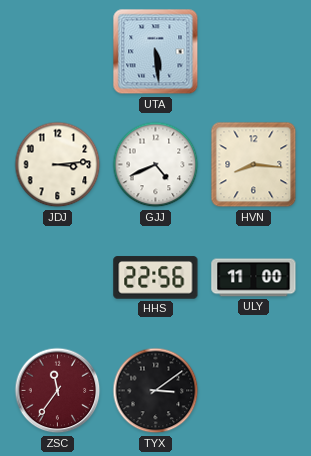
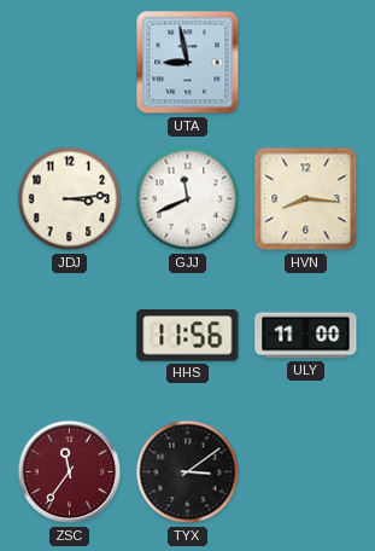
UTA: 5:29 -> 8:58 (188, 63)
GJJ: 4:41 -> 11:41 (188, 199)
HHS: 22:56 -> 11:56 (188, 336)
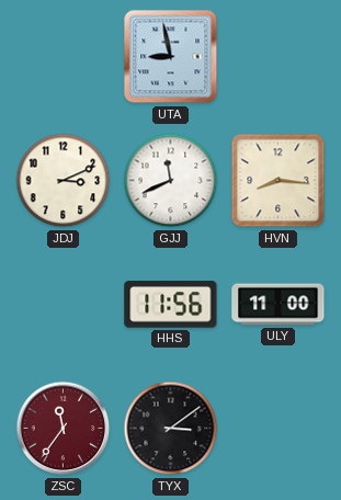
JDJ: 3:14 -> 3:11 (64, 181)
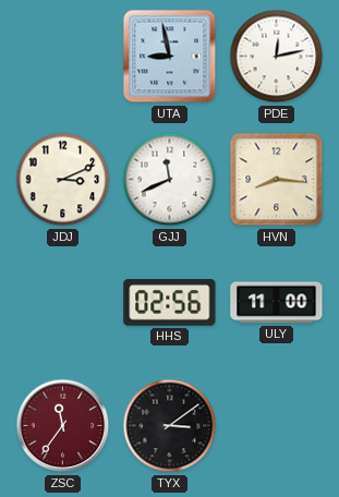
PDE: none -> 12:13 (277, 57)
HHS: 11:56 -> 02:56 (170, 303)
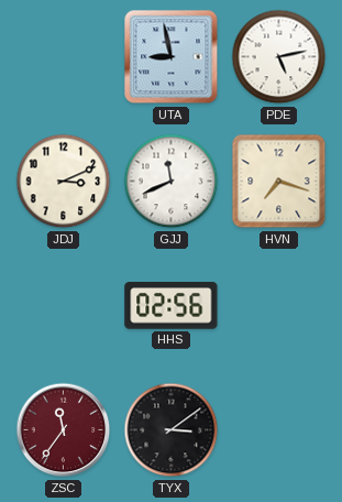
PDE: 12:13 -> 5:13 (279, 57)
HVN: 8:16 -> 7:18 (279, 182)
ULY: 11:00 -> none (277, 303)
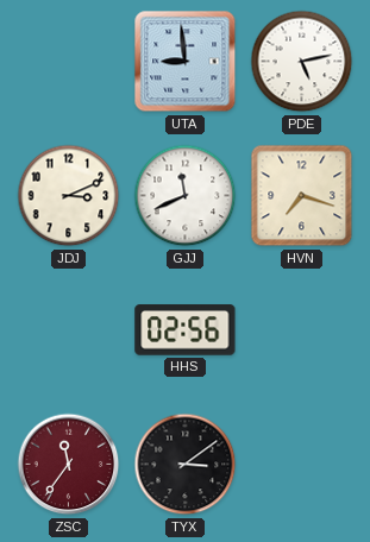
UTA: 8:58 -> 8:59 (186, 62)
